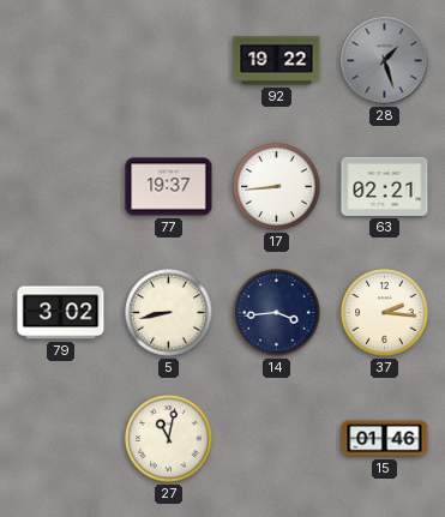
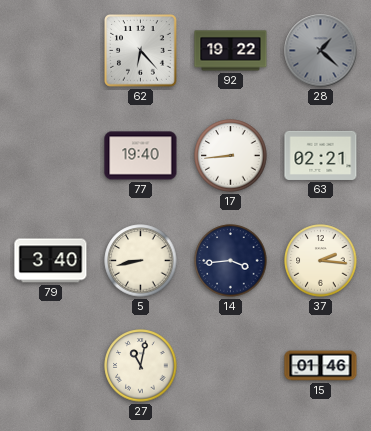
62: none -> 6:23 (141, 51)
28: 1:27 -> 1:22 (321, 51)
77: 19:37 -> 19:40 (141, 156)
79: 3:02 -> 3:40 (51, 261)
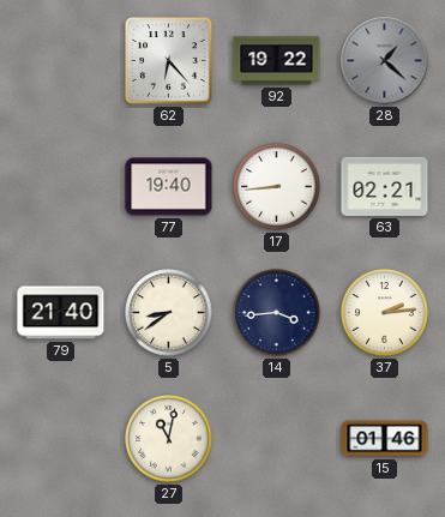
79: 3:40 -> 21:40 (61, 313)
5: 8:43 -> 8:39 (169, 313)
37: 2:16 -> 2:14 (385, 313)
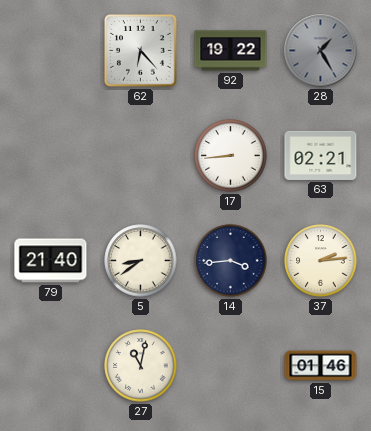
28: 1:22 -> 1:25 (321, 51)
77: 19:40 -> none (169, 187)
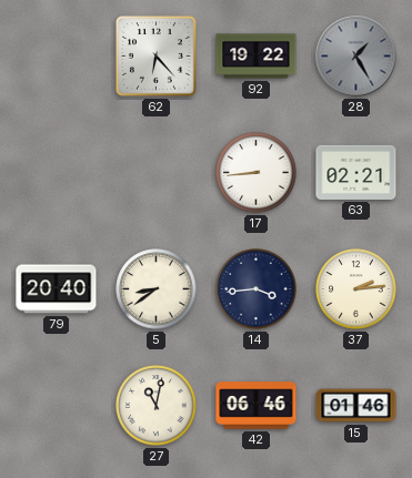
79: 21:40 -> 20:40 (57, 289)
42: none -> 06:46 (257, 406)
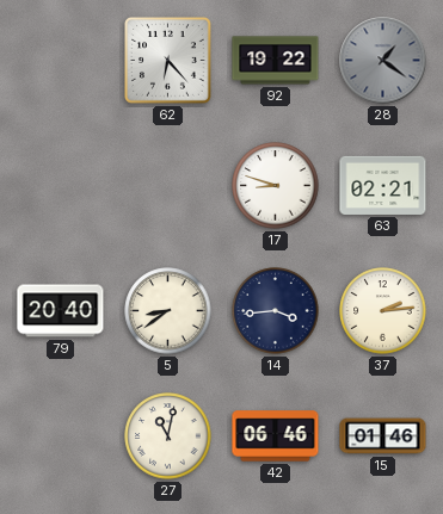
28: 1:25 -> 1:21 (383, 61)
17: 8:44 -> 8:48 (276, 186)
